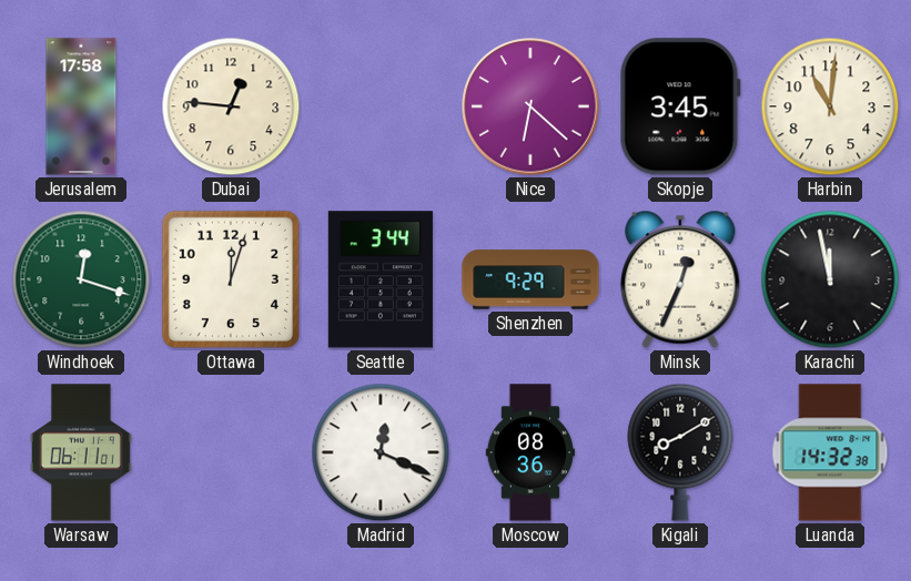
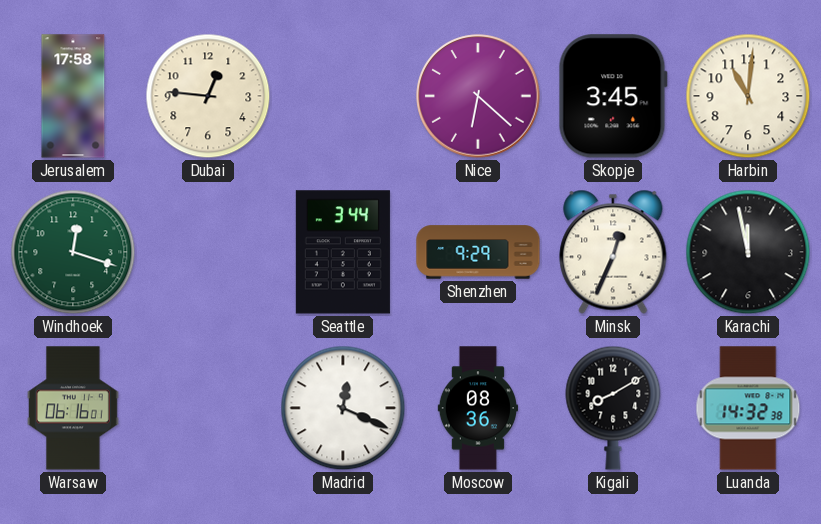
Ottawa: 12:03 -> none (231, 279)
Warsaw: 06:11 -> 06:16 (73, 408)
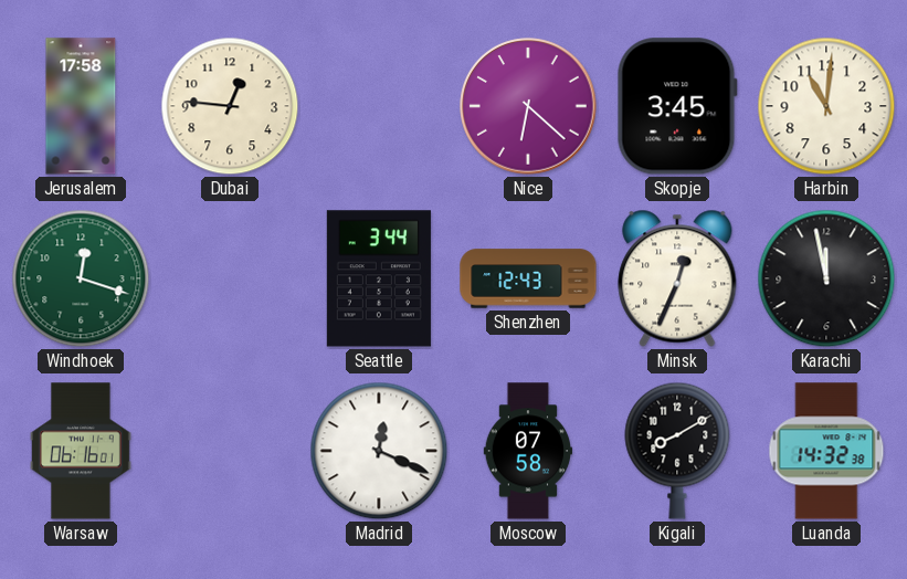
Shenzhen: 9:29 -> 12:43 (528, 278)
Moscow: 08:36 -> 07:58 (528, 451)
